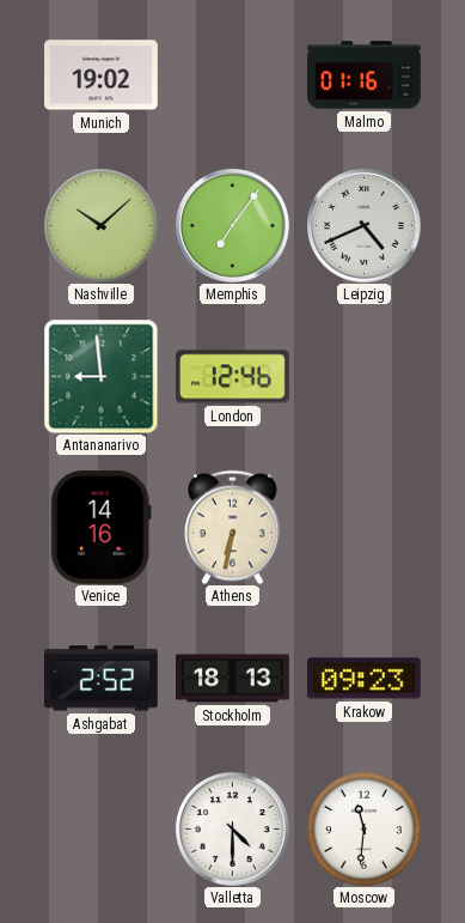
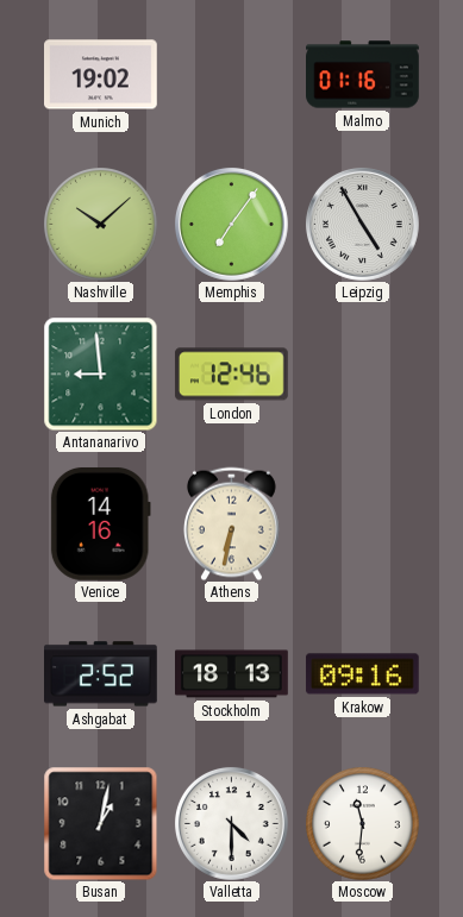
Leipzig: 4:41 -> 4:55 (362, 224)
Krakow: 09:23 -> 09:16 (362, 674)
Busan: none -> 1:02 (100, 823)
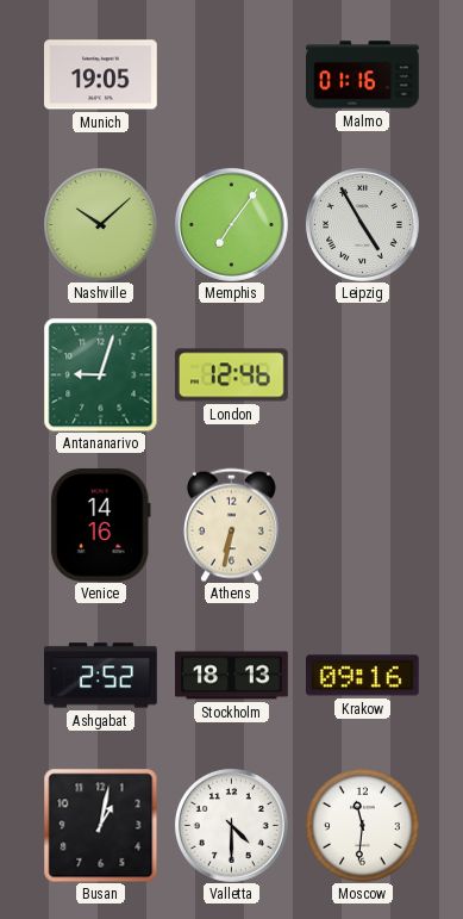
Munich: 19:02 -> 19:05 (101, 75)
Antananarivo: 8:59 -> 9:03 (100, 374)
